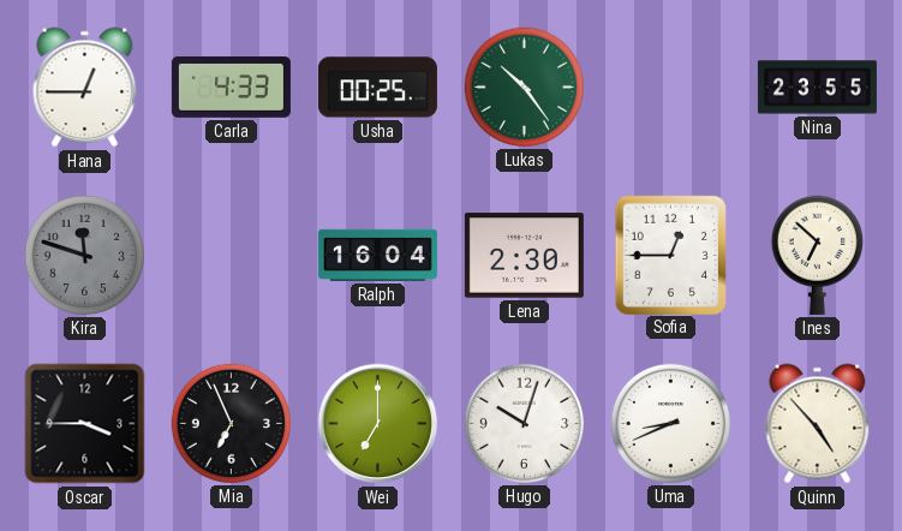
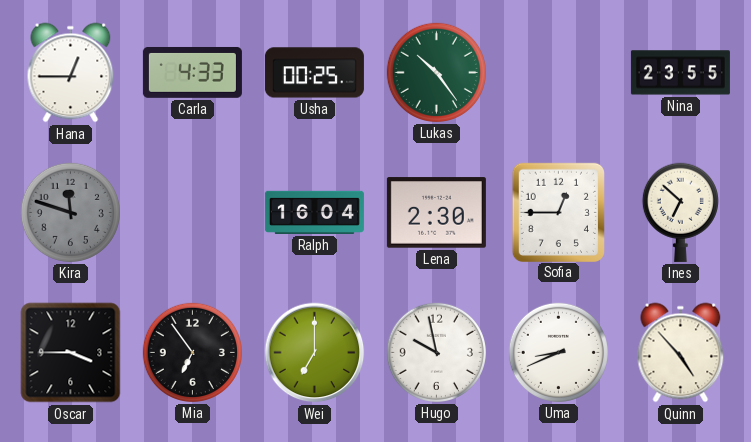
Mia: 6:56 -> 6:54 (192, 352)
Hugo: 10:03 -> 9:58 (436, 352)
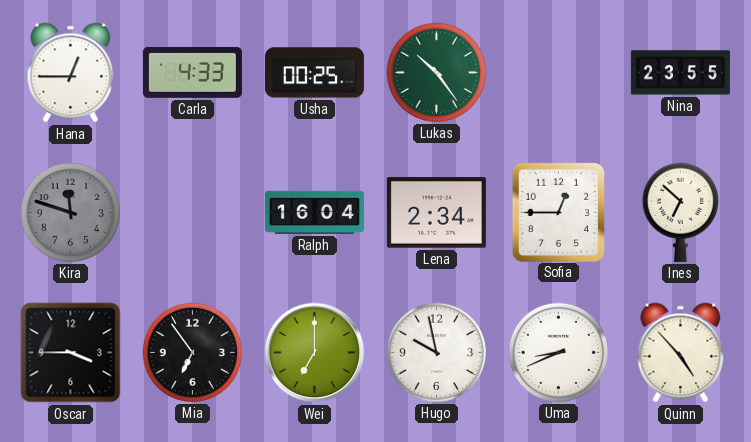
Lena: 2:30 -> 2:34 (436, 213)
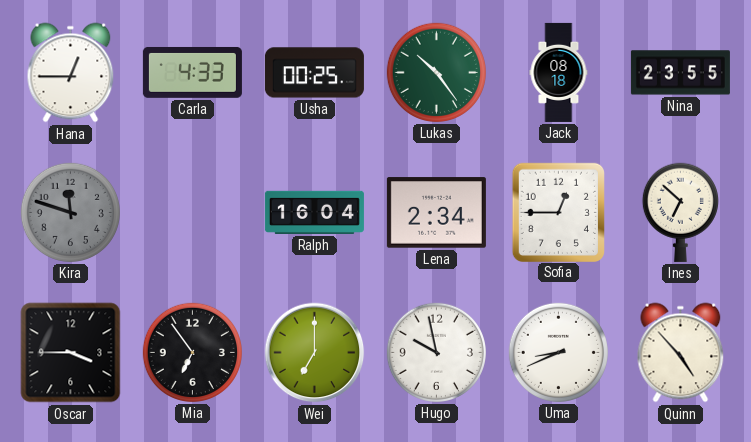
Jack: none -> 08:18 (559, 72)
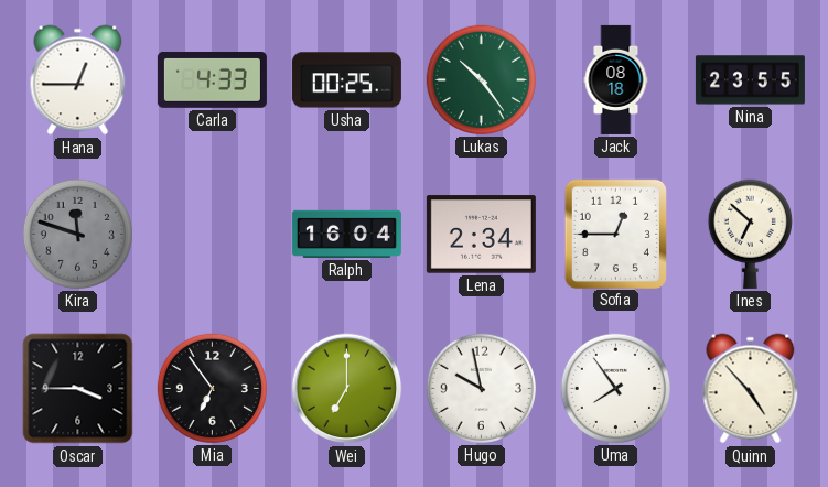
Uma: 8:41 -> 7:54 (615, 388)
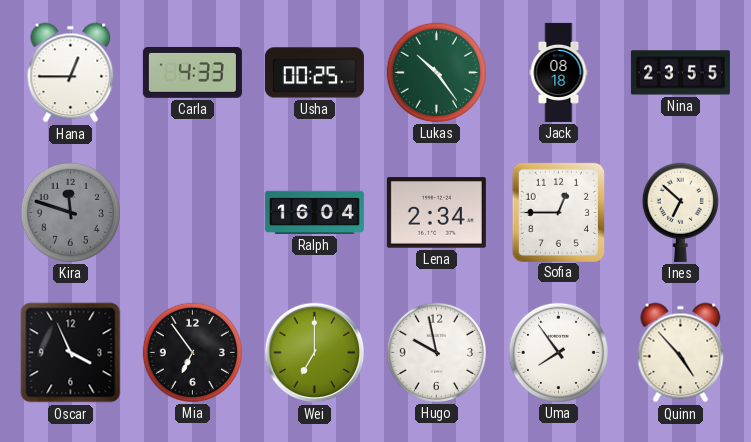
Oscar: 3:45 -> 3:56 (71, 353)
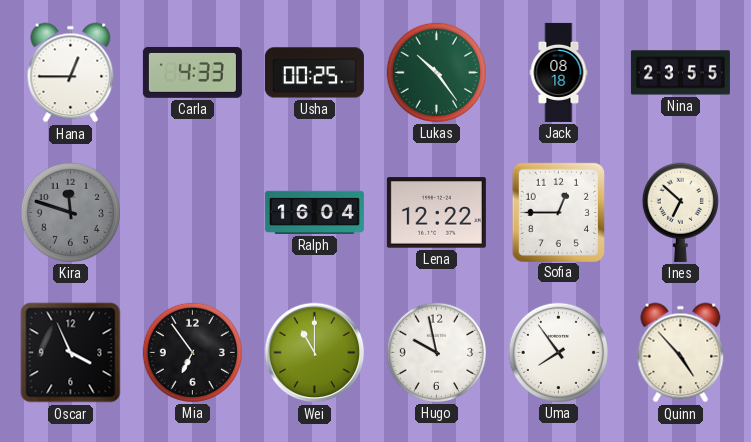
Lena: 2:34 -> 12:22 (436, 213)
Wei: 7:00 -> 11:00 (315, 353)
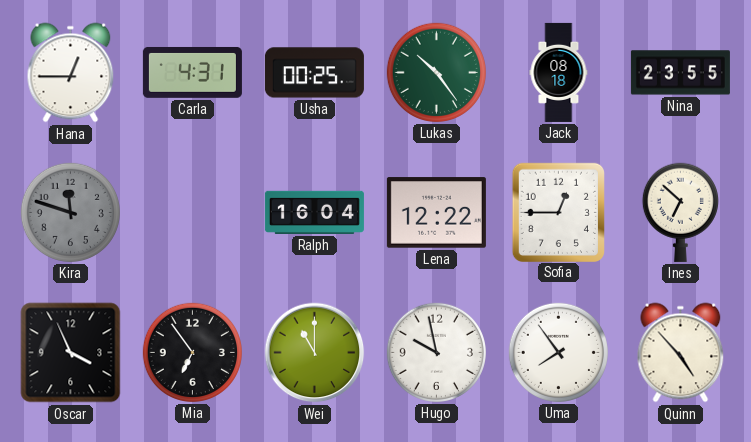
Carla: 4:33 -> 4:31 (192, 72)
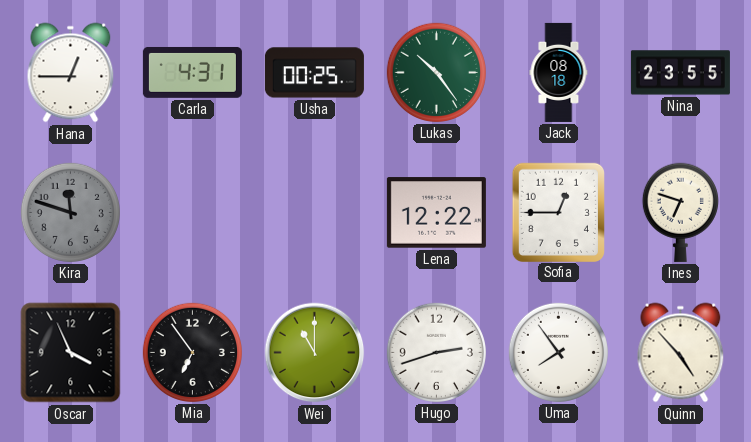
Ralph: 16:04 -> none (314, 212)
Ines: 6:52 -> 6:48 (680, 212)
Hugo: 9:58 -> 2:42 (436, 352)
